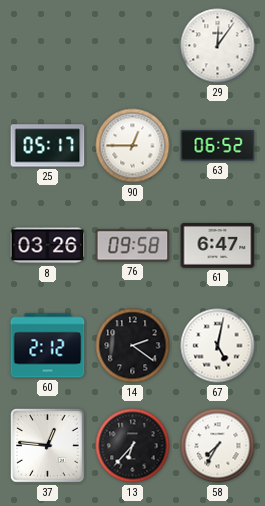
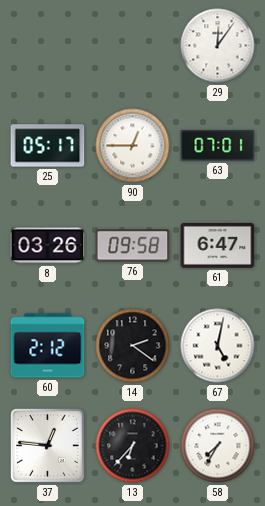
63: 06:52 -> 07:01 (218, 146)
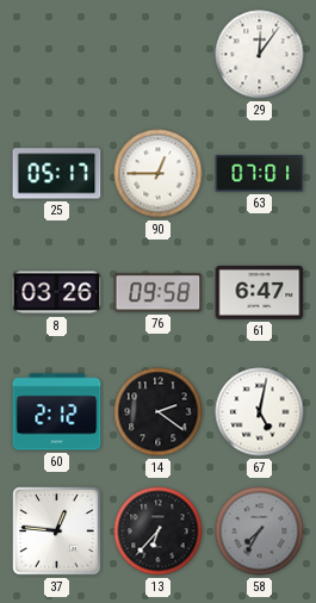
58 dial: white -> grey (260, 531)
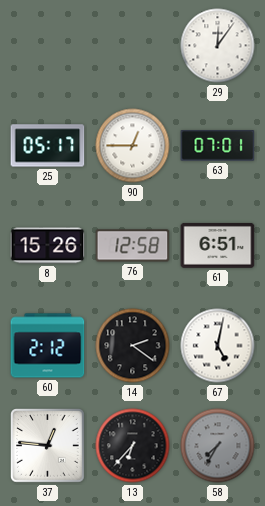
8: 03:26 -> 15:26 (48, 246)
76: 09:58 -> 12:58 (133, 246)
61: 6:47 -> 6:51 (218, 245)
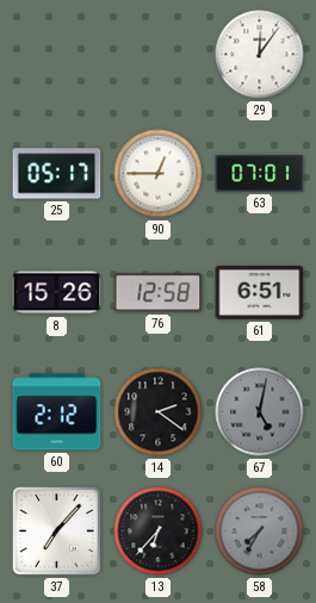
67 dial: white -> grey (260, 412)
37: 12:46 -> 7:07 (57, 531)
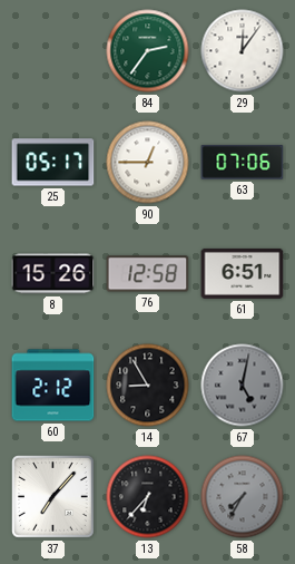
84: none -> 2:36 (148, 51)
63: 07:01 -> 07:06 (243, 163)
14: 2:21 -> 8:55 (148, 386)
